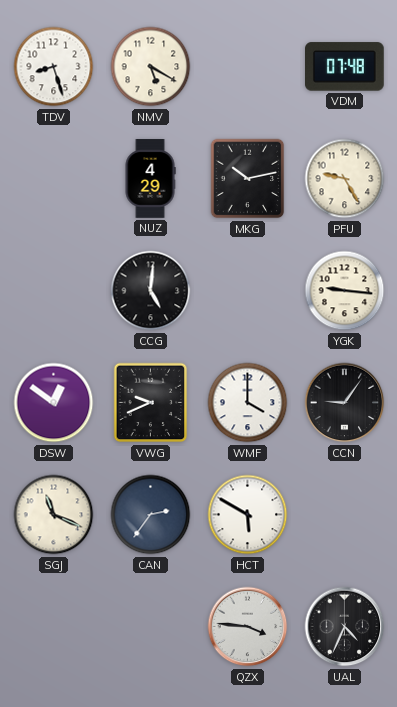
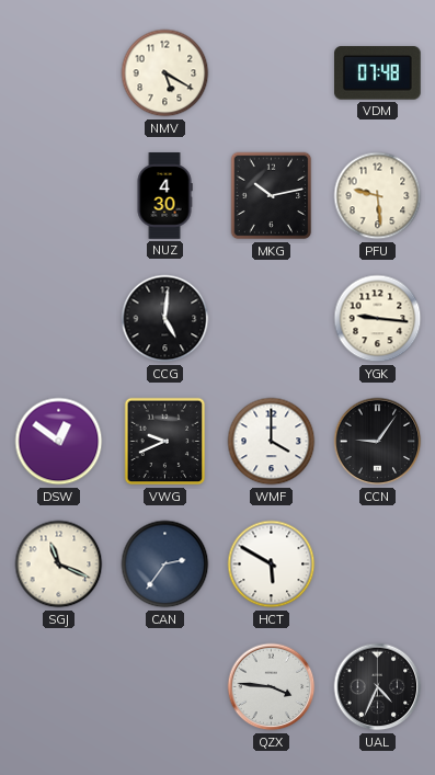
TDV: 8:27 -> none (54, 67)
NUZ: 4:29 -> 4:30 (164, 196)
PFU: 9:25 -> 9:29 (378, 196)
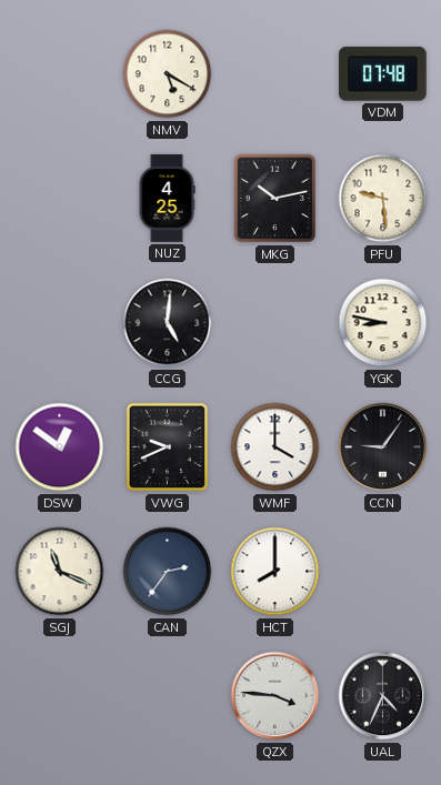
NUZ: 4:30 -> 4:25 (167, 199)
YGK: 9:16 -> 8:47 (383, 323)
HCT: 5:50 -> 8:00 (275, 572)
